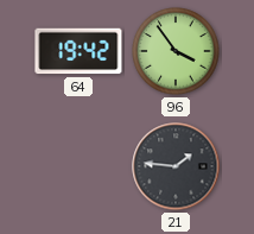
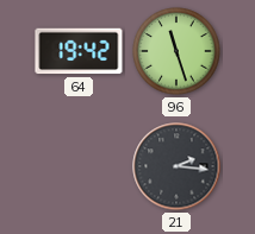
96: 3:54 -> 11:27 (176, 51)
21: 1:46 -> 2:16 (176, 166)
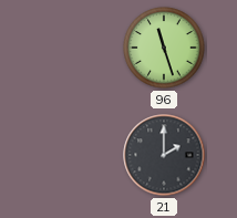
64: 19:42 -> none (79, 51)
21: 2:16 -> 2:00 (164, 155)
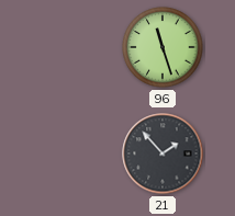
21: 2:00 -> 1:53 (163, 154)
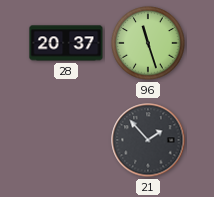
28: none -> 20:37 (66, 43)
